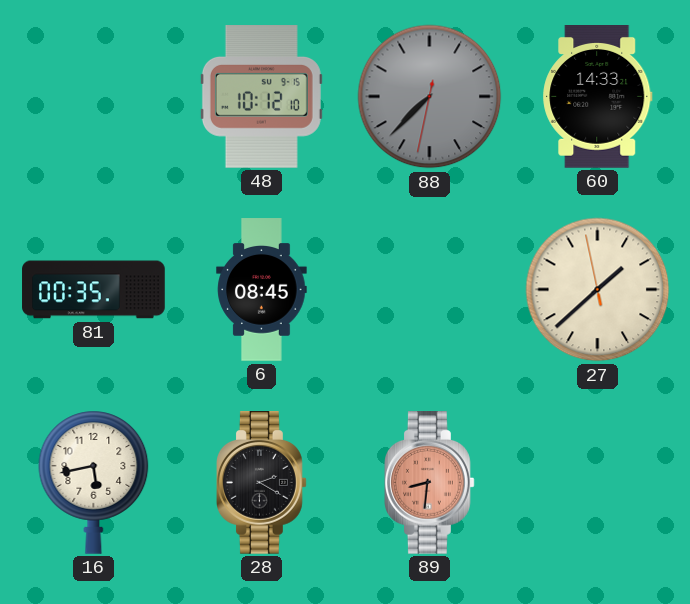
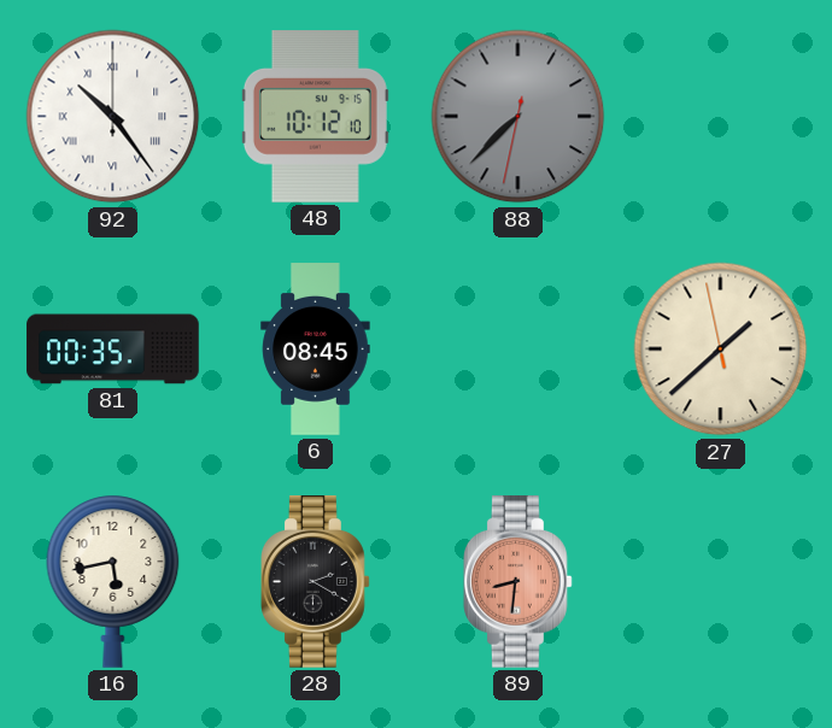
92: none -> 10:24 (113, 117)
60: 14:33 -> none (598, 97)
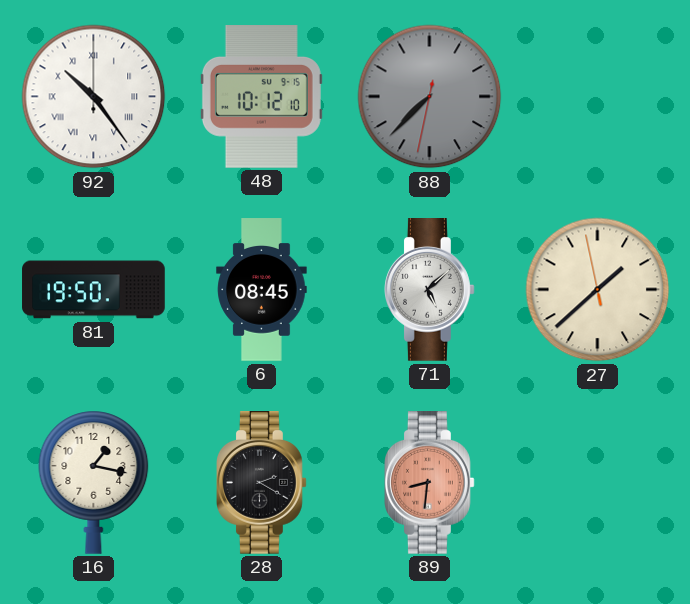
81: 00:35 -> 19:50 (94, 290)
71: none -> 5:08 (430, 290)
16: 5:43 -> 1:17 (94, 482)
